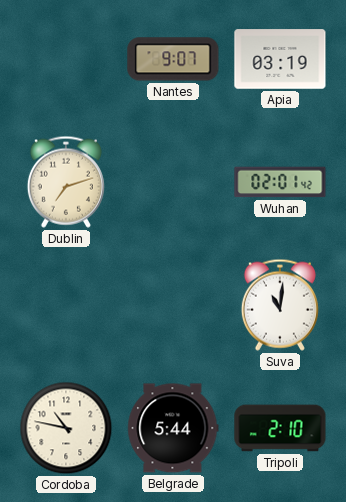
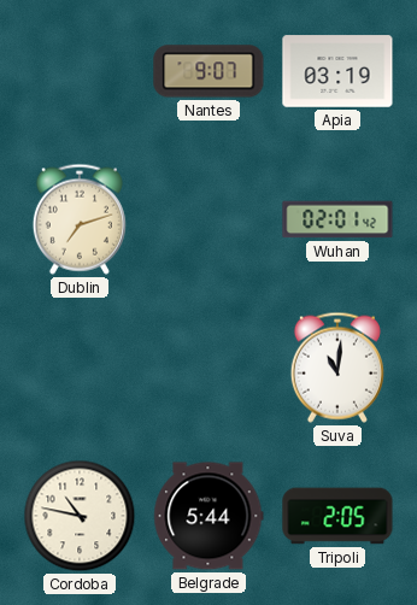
Tripoli: 2:10 -> 2:05 (337, 516)
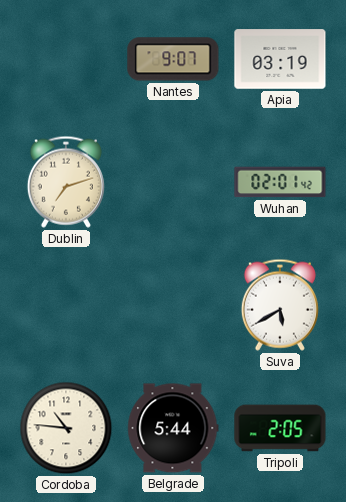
Suva: 11:01 -> 5:40 (280, 305)
Cordoba: 10:47 -> 10:46 (66, 428)
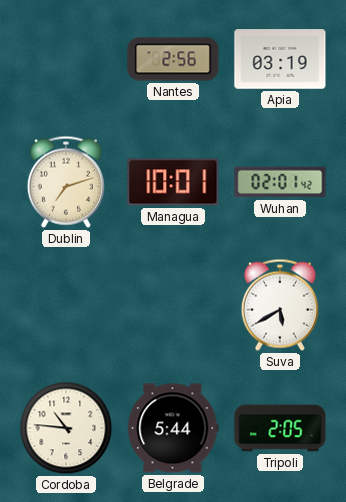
Nantes: 9:07 -> 2:56 (173, 59)
Managua: none -> 10:01 (173, 182)
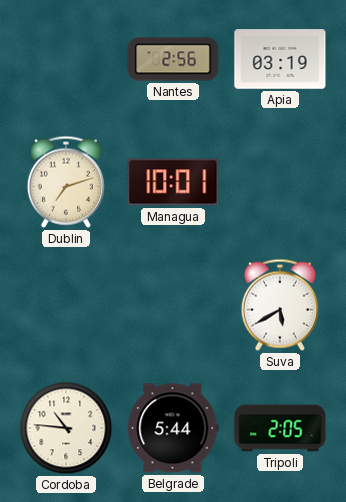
Wuhan: 02:01 -> none (280, 182)
